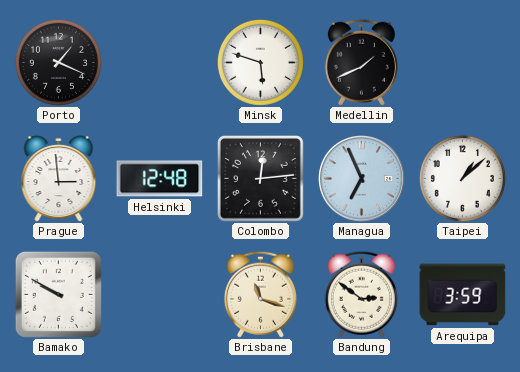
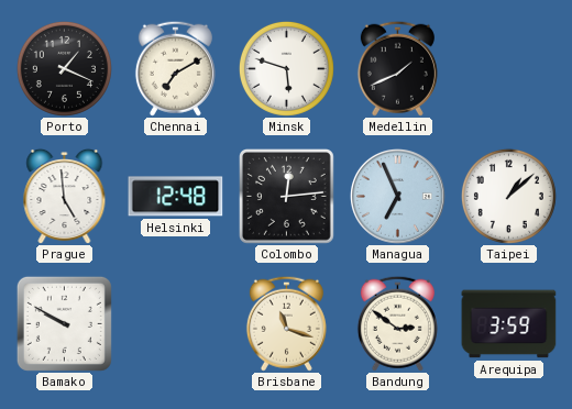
Chennai: none -> 7:10 (175, 68)
Prague: 2:59 -> 4:59 (65, 196)
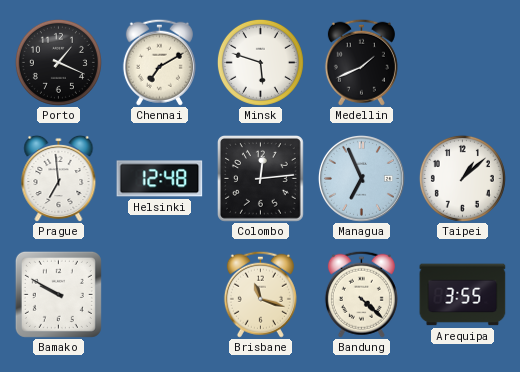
Prague: 4:59 -> 6:59 (59, 178)
Bandung: 2:51 -> 4:22 (361, 294)
Arequipa: 3:59 -> 3:55 (463, 295)
